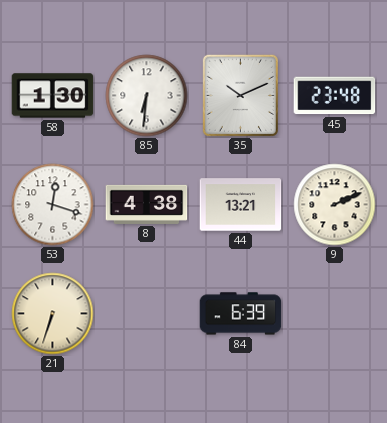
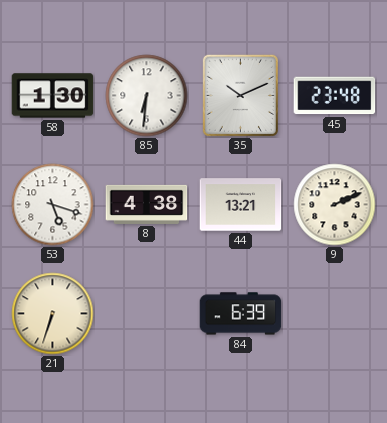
53: 12:18 -> 5:18 (53, 205)
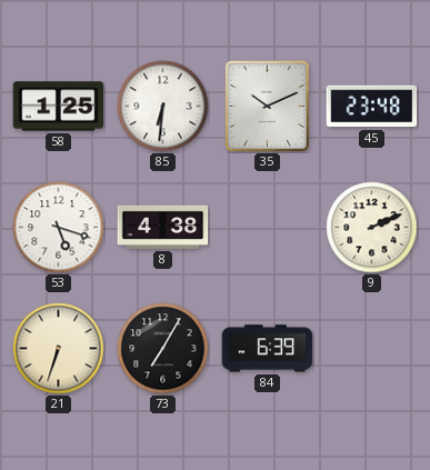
58: 1:30 -> 1:25 (59, 107)
44: 13:21 -> none (241, 205)
73: none -> 7:05 (163, 349)
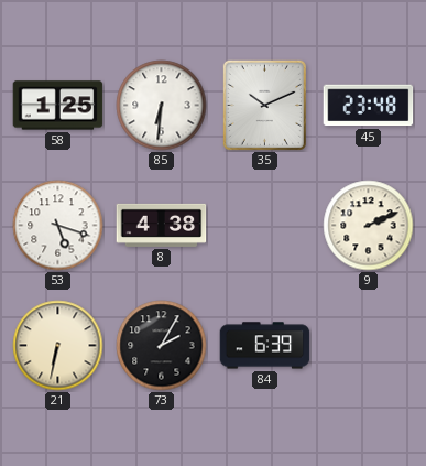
21: 6:33 -> 6:32 (58, 346)
73: 7:05 -> 2:05 (162, 346)
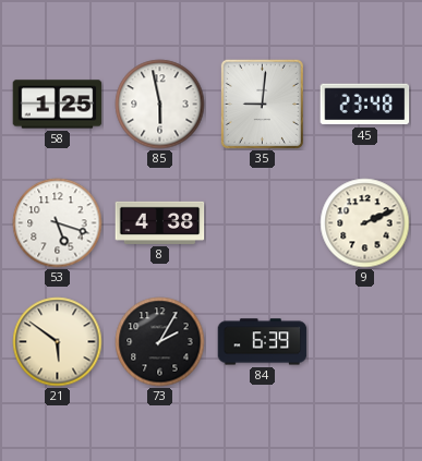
85: 6:31 -> 5:58 (160, 105)
35: 10:11 -> 9:01 (262, 104)
21: 6:32 -> 5:51 (58, 342)
